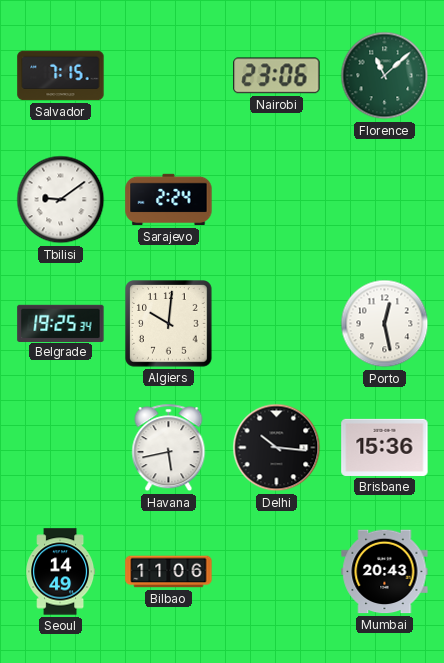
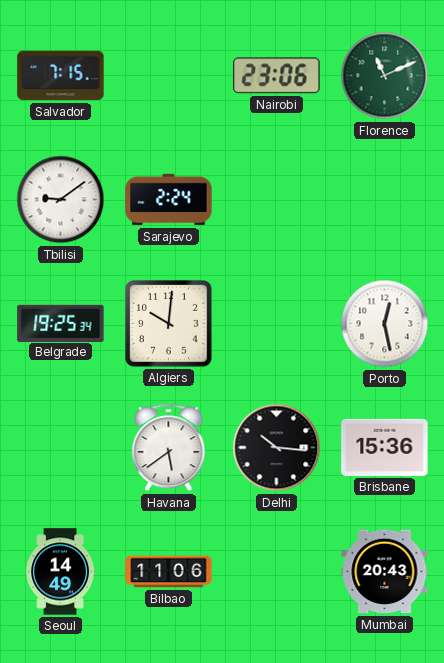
Florence: 11:08 -> 11:11 (385, 76)
Havana: 5:43 -> 5:39 (169, 448)
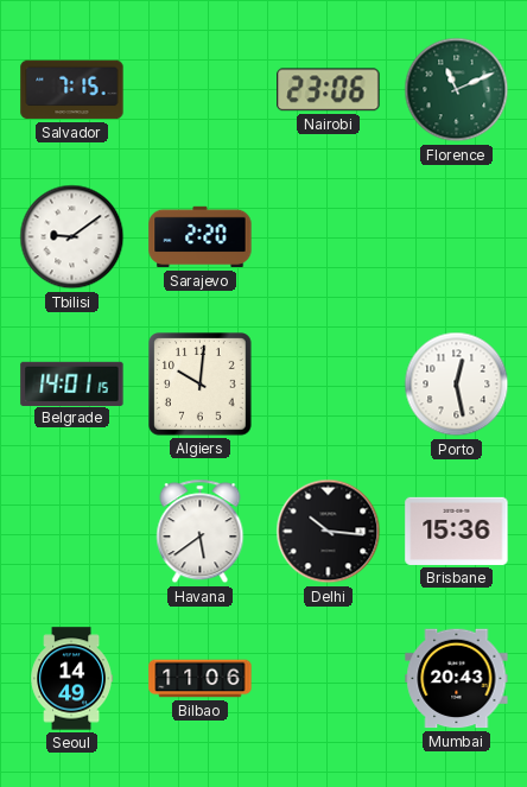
Sarajevo: 2:24 -> 2:20 (201, 237)
Belgrade: 19:25 -> 14:01 (72, 383)
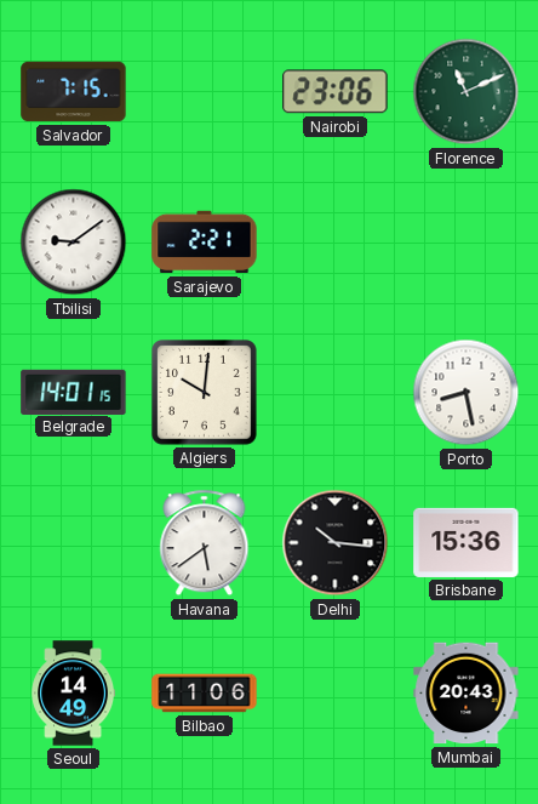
Sarajevo: 2:20 -> 2:21 (205, 243)
Porto: 12:28 -> 8:28 (467, 393)
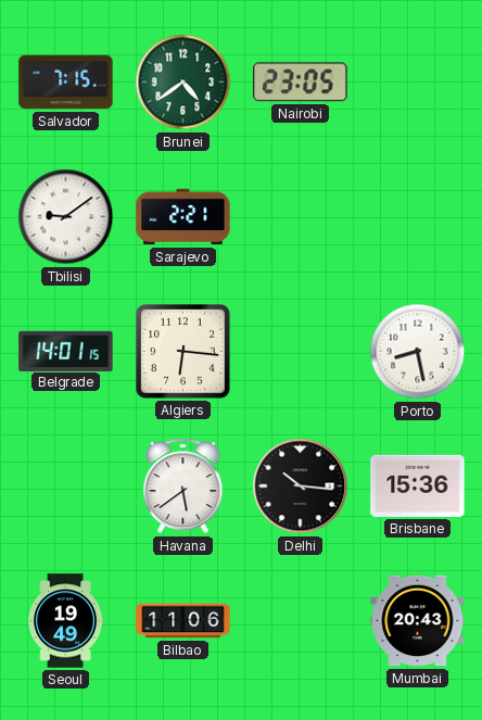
Brunei: none -> 4:39 (183, 83)
Nairobi: 23:06 -> 23:05 (301, 83)
Florence: 11:11 -> none (467, 92)
Algiers: 10:01 -> 6:16 (183, 352)
Seoul: 14:49 -> 19:49 (66, 621)
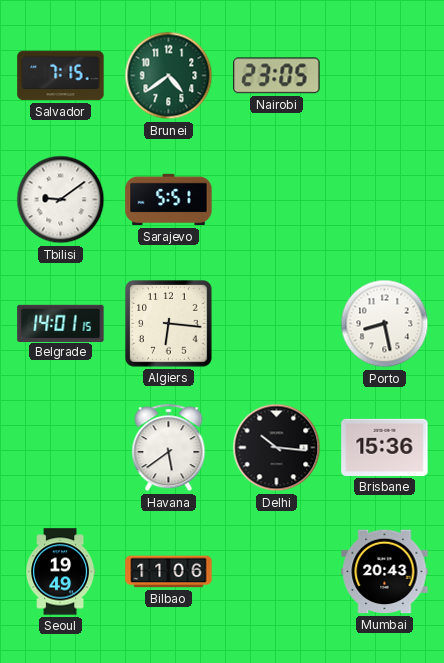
Sarajevo: 2:21 -> 5:51 (169, 200)
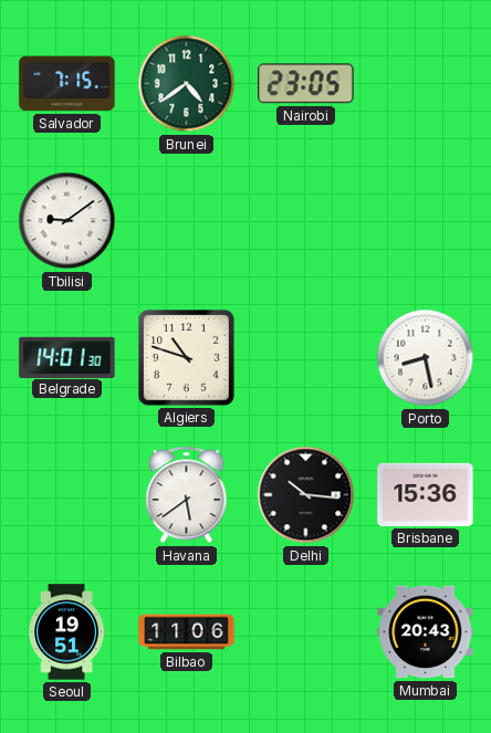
Sarajevo: 5:51 -> none (169, 200)
Belgrade: 14:01:15 -> 14:01:30 (67, 357)
Algiers: 6:16 -> 10:48 (187, 358)
Seoul: 19:49 -> 19:51 (67, 632)
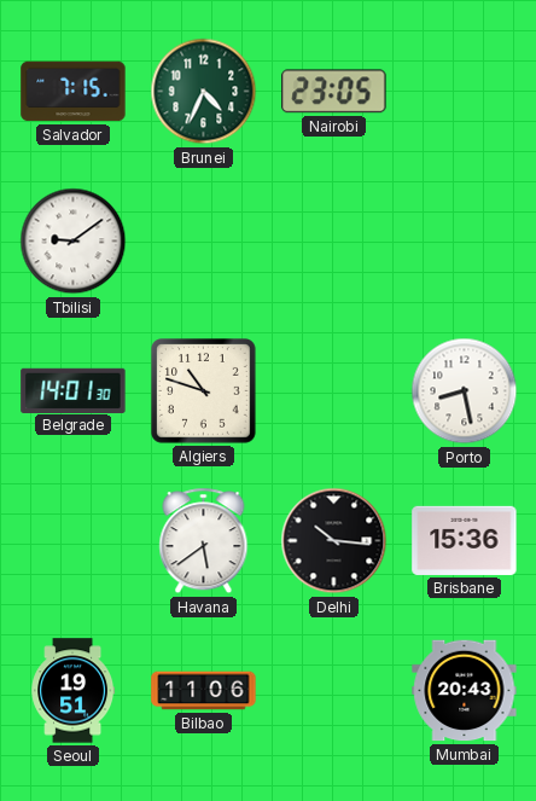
Brunei: 4:39 -> 4:34 (204, 92)
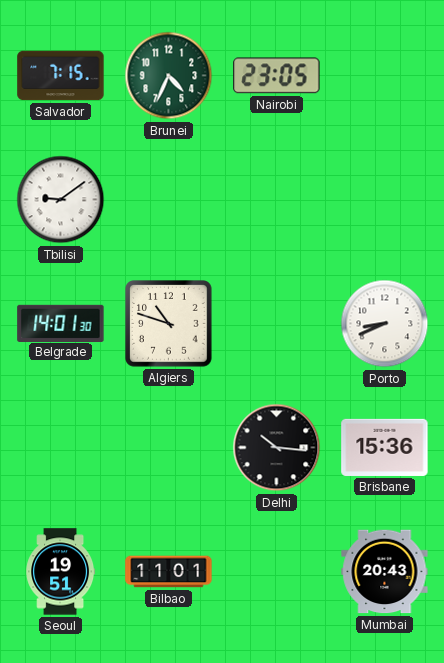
Porto: 8:28 -> 8:41 (385, 324)
Havana: 5:39 -> none (204, 541)
Bilbao: 11:06 -> 11:01 (169, 572)
